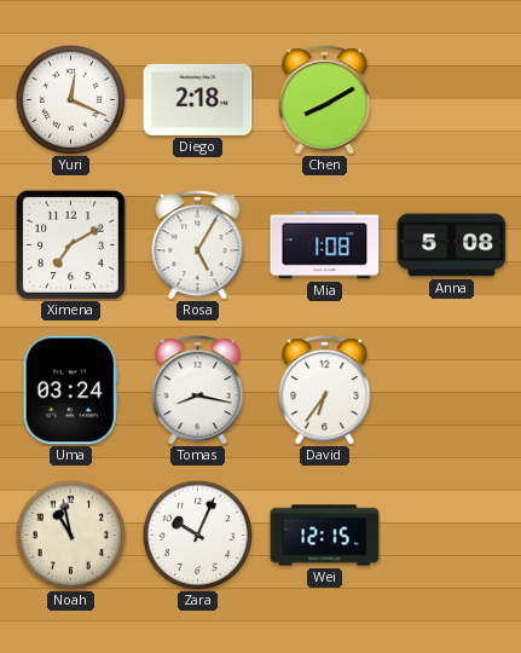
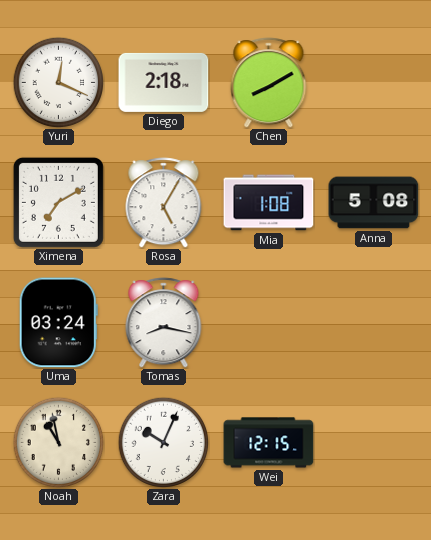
David: 6:36 -> none (325, 391)
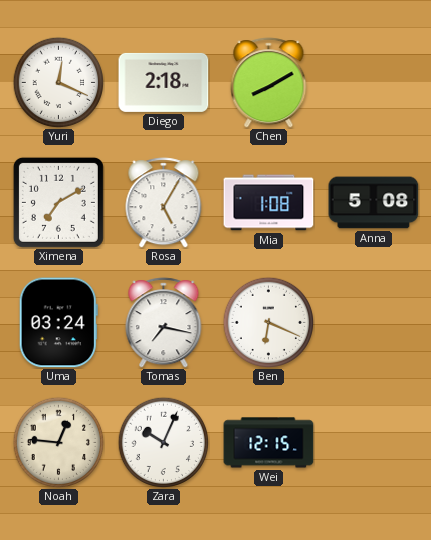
Tomas: 8:17 -> 7:17 (164, 323)
Ben: none -> 6:19 (268, 322)
Noah: 10:58 -> 12:46 (58, 442)
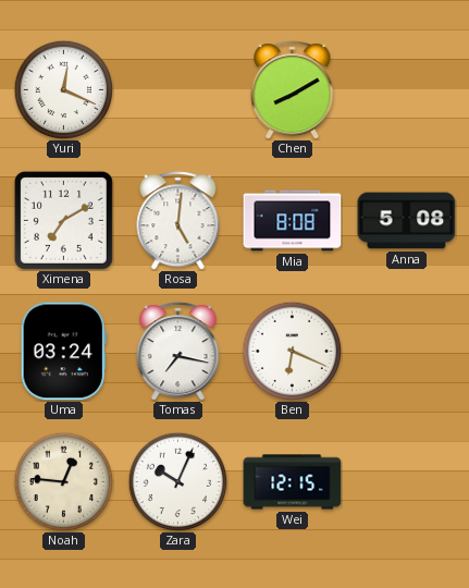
Diego: 2:18 -> none (164, 82)
Rosa: 5:05 -> 5:01 (178, 221)
Mia: 1:08 -> 8:08 (293, 221)
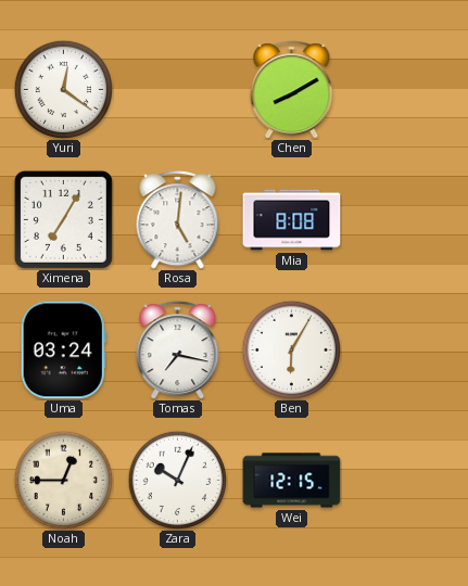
Yuri: 12:19 -> 12:21 (63, 89)
Ximena: 7:10 -> 7:05 (63, 219)
Anna: 5:08 -> none (407, 221)
Ben: 6:19 -> 6:05 (291, 349)
Noah: 12:46 -> 12:45 (63, 480)
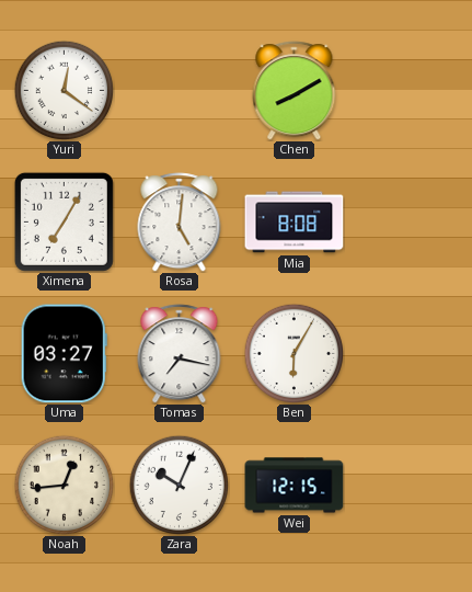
Uma: 03:24 -> 03:27 (64, 354)
Noah: 12:45 -> 12:44 (64, 485)
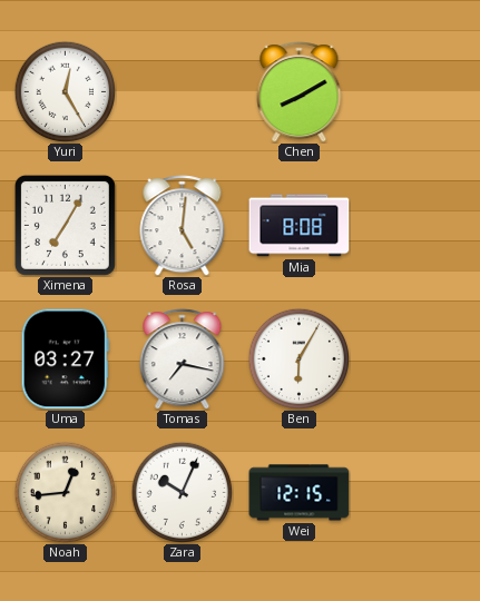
Yuri: 12:21 -> 12:25 (65, 91)
